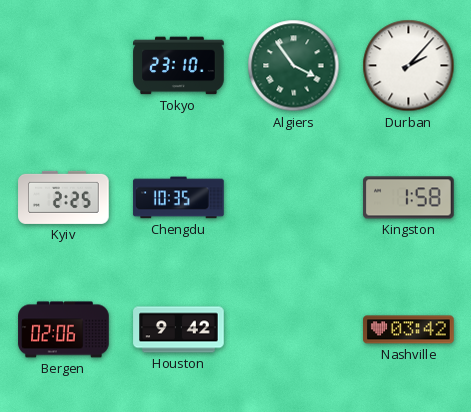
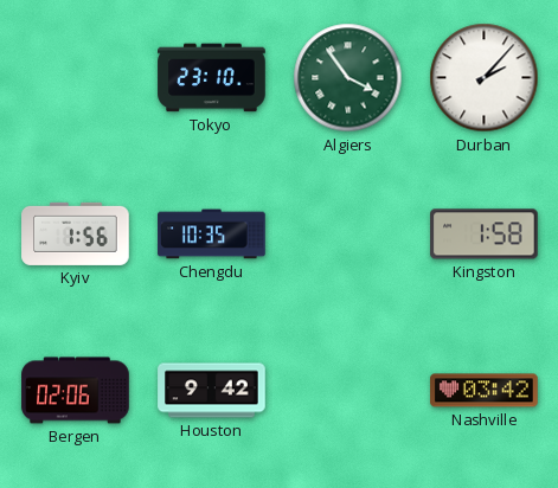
Kyiv: 2:25 -> 1:56 (76, 233)
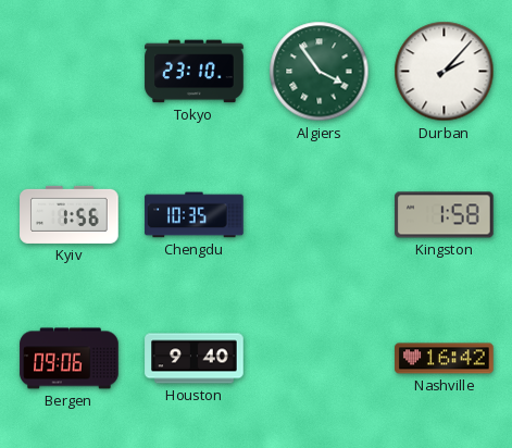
Bergen: 02:06 -> 09:06 (70, 359)
Houston: 9:42 -> 9:40 (195, 359)
Nashville: 03:42 -> 16:42 (445, 359)
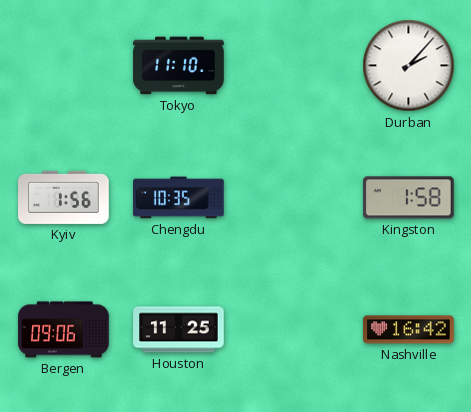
Tokyo: 23:10 -> 11:10 (179, 66)
Algiers: 3:54 -> none (320, 72)
Houston: 9:40 -> 11:25 (179, 330)
